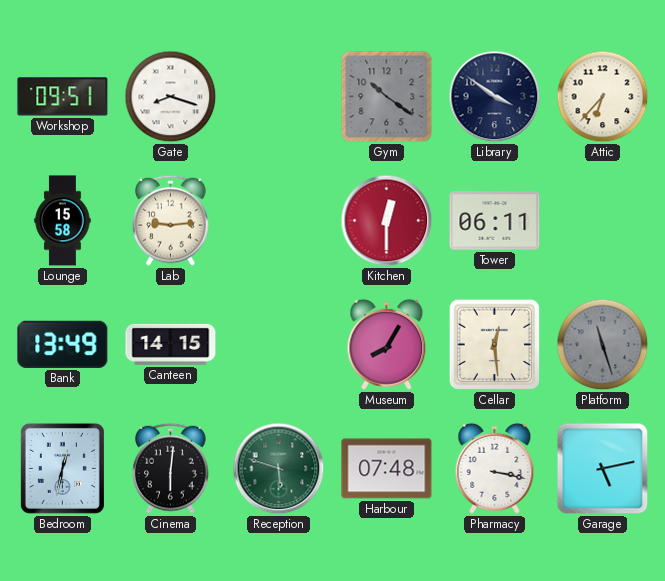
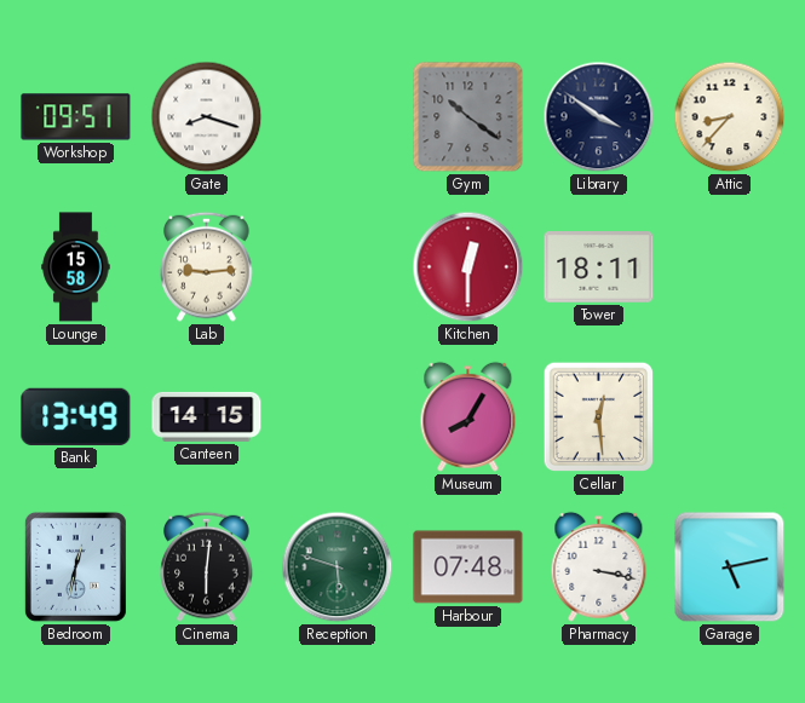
Attic: 6:37 -> 8:37 (730, 117)
Tower: 06:11 -> 18:11 (599, 267)
Platform: 11:27 -> none (603, 345)
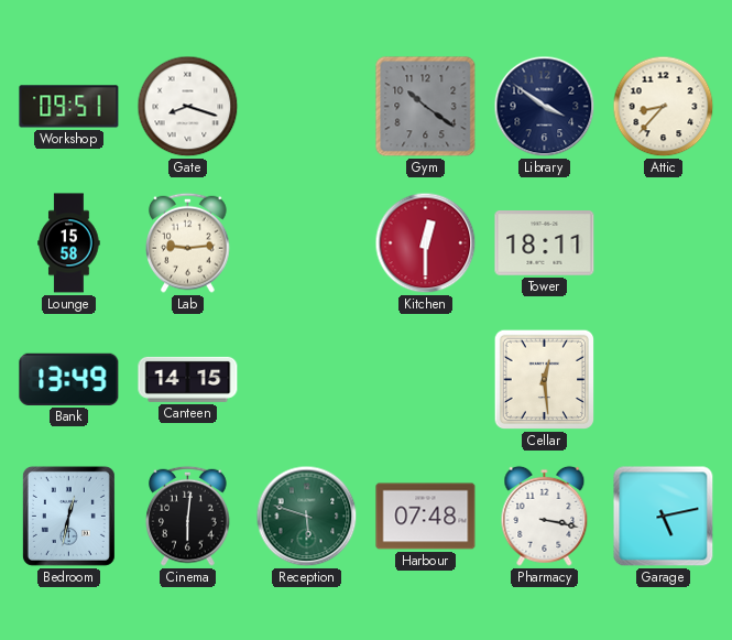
Museum: 8:05 -> none (468, 416)
